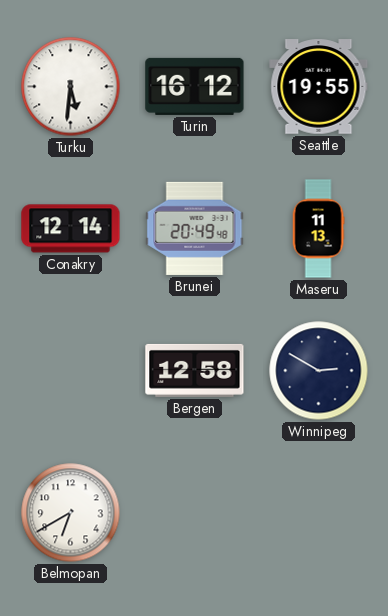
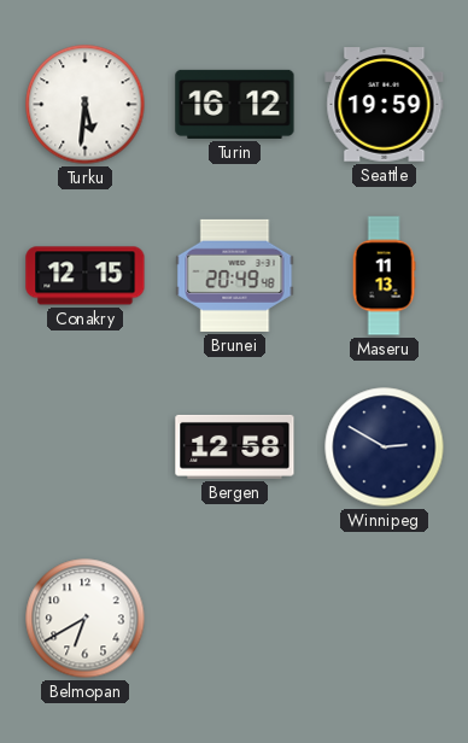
Seattle: 19:55 -> 19:59 (385, 105)
Conakry: 12:14 -> 12:15 (86, 276)
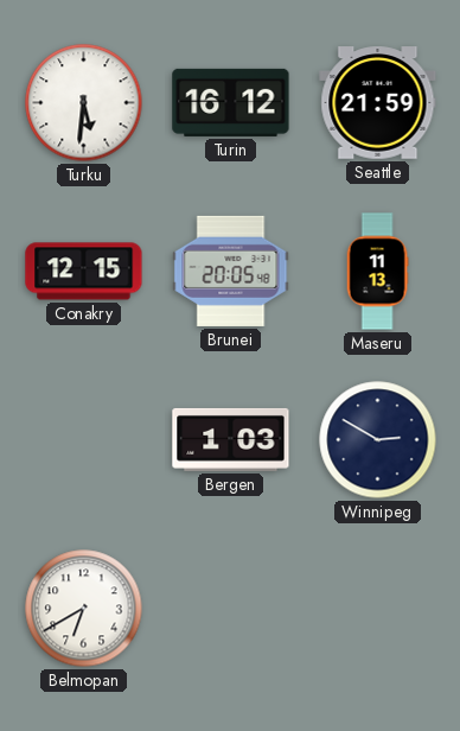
Seattle: 19:59 -> 21:59 (378, 103)
Brunei: 20:49 -> 20:05 (231, 271)
Bergen: 12:58 -> 1:03 (231, 439)
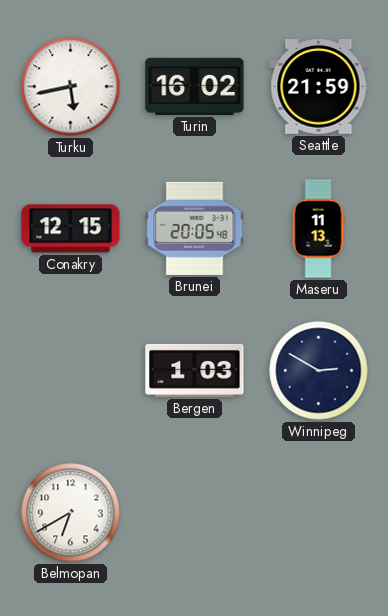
Turku: 5:31 -> 5:43 (71, 87)
Turin: 16:12 -> 16:02 (195, 86)
